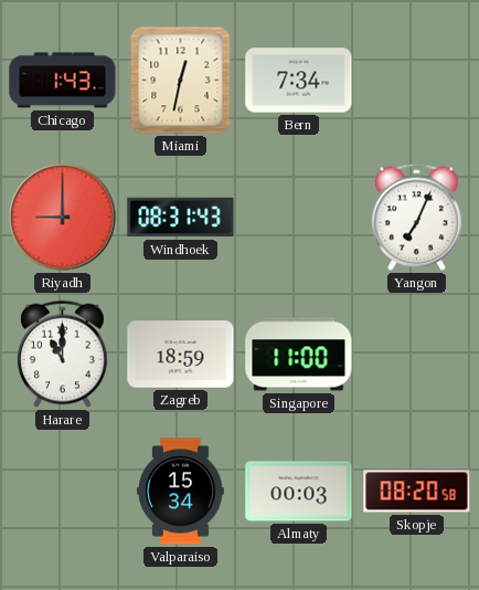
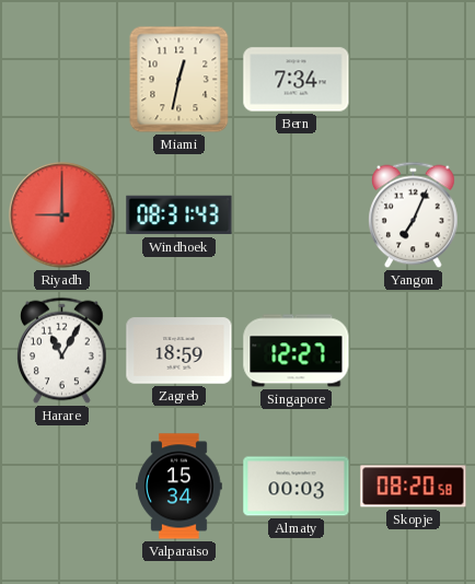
Chicago: 1:43 -> none (63, 81)
Harare: 11:00 -> 11:05 (62, 351)
Singapore: 11:00 -> 12:27 (297, 351)
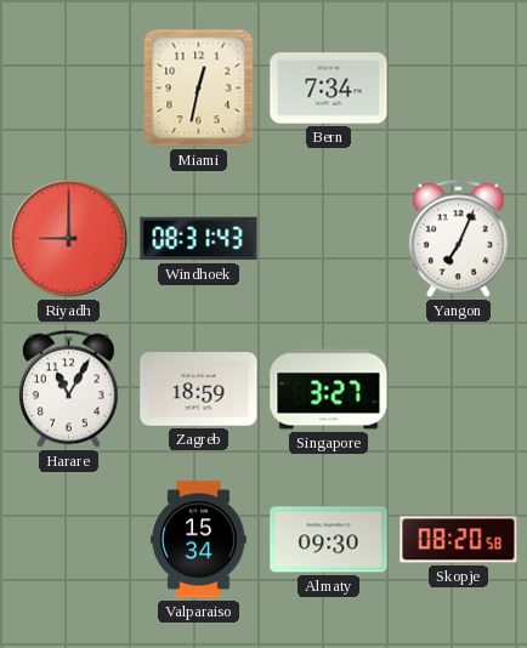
Singapore: 12:27 -> 3:27 (329, 390)
Almaty: 00:03 -> 09:30 (329, 540)
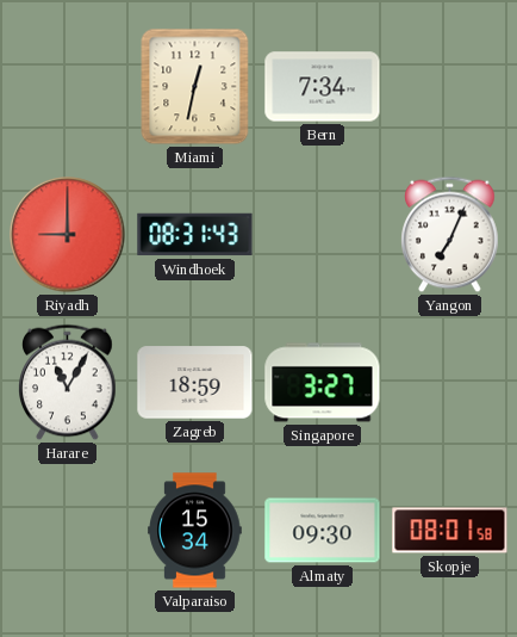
Skopje: 08:20 -> 08:01 (450, 531)
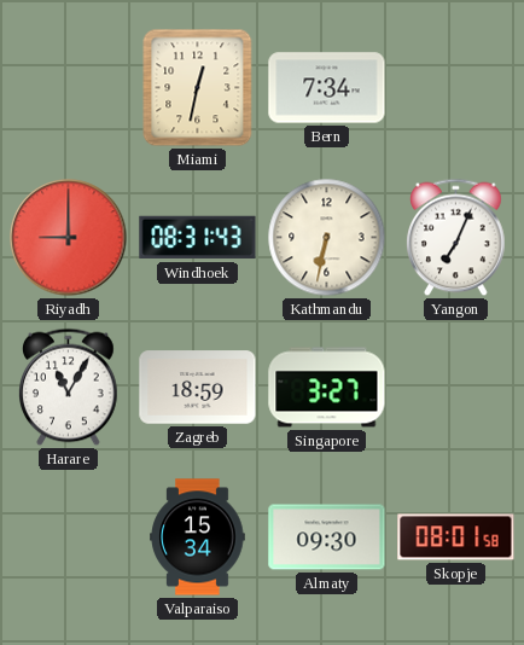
Kathmandu: none -> 6:32 (327, 238)
